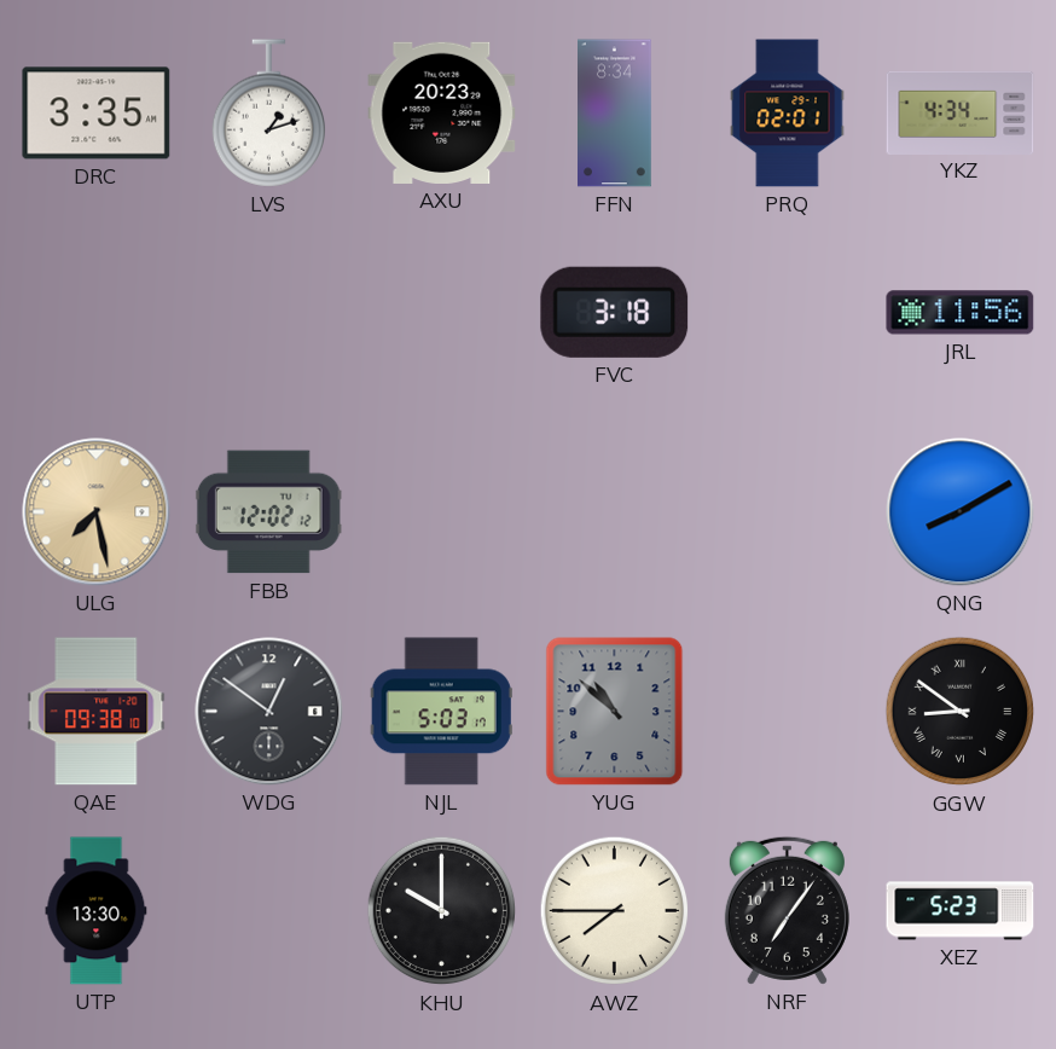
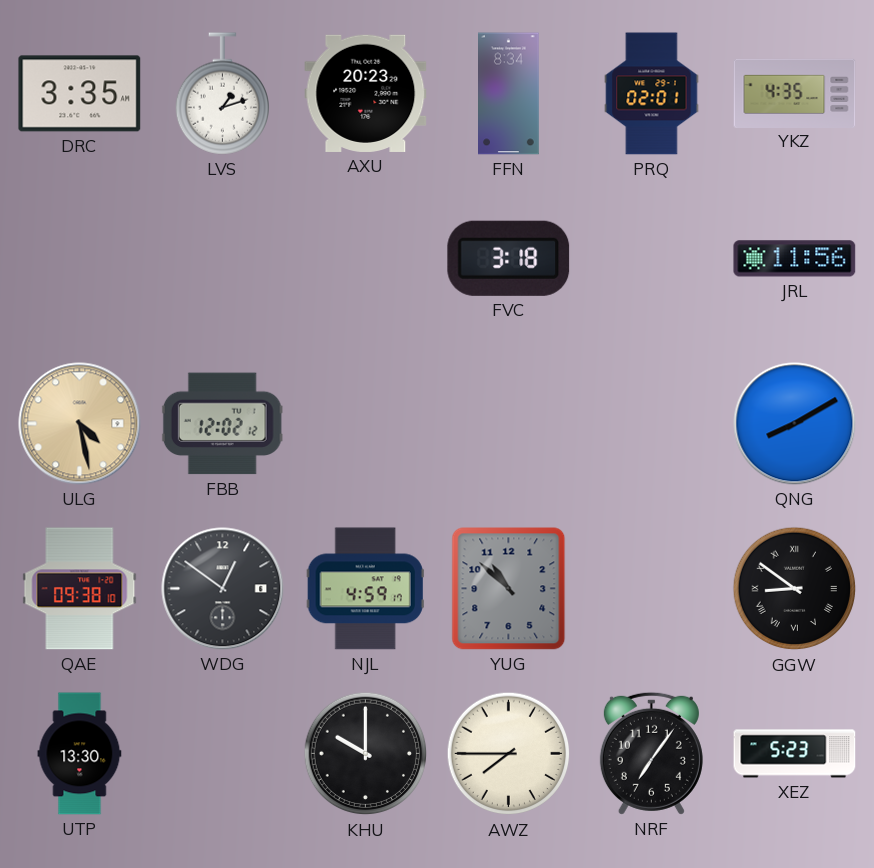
YKZ: 4:34 -> 4:35 (795, 93)
ULG: 7:28 -> 4:28 (80, 424)
NJL: 5:03 -> 4:59 (365, 589)
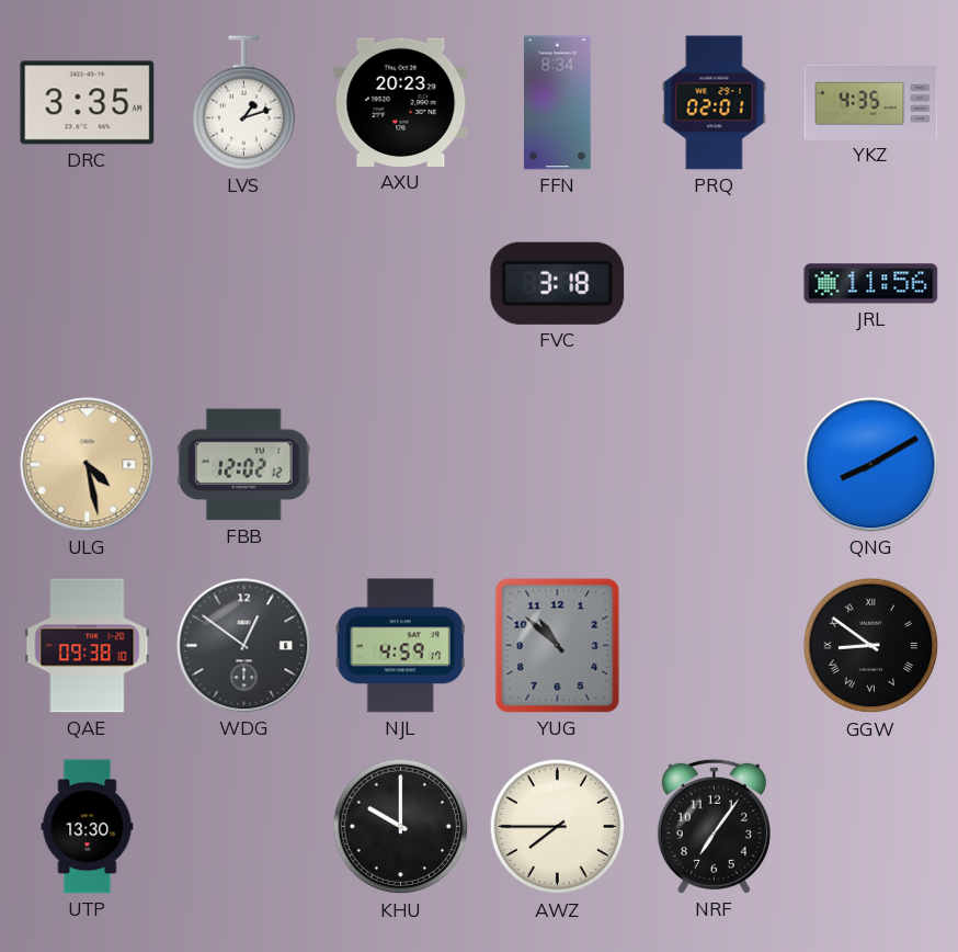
XEZ: 5:23 -> none (795, 754)
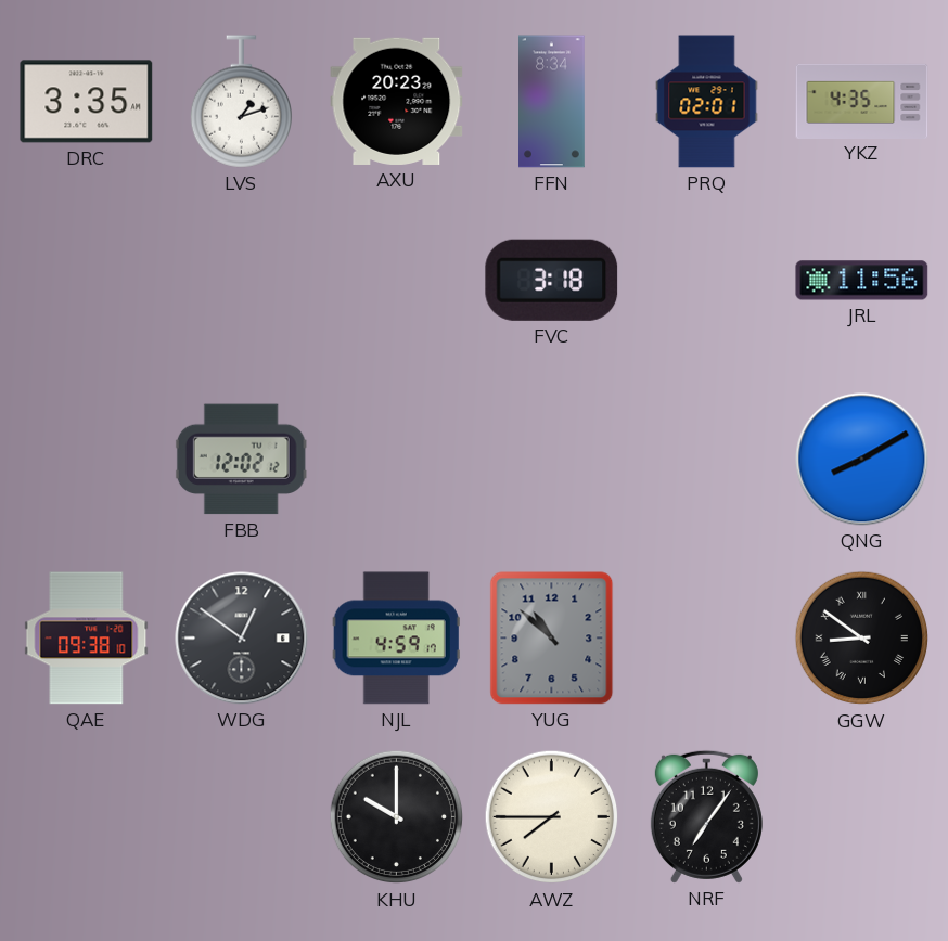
ULG: 4:28 -> none (88, 465)
UTP: 13:30 -> none (88, 827)
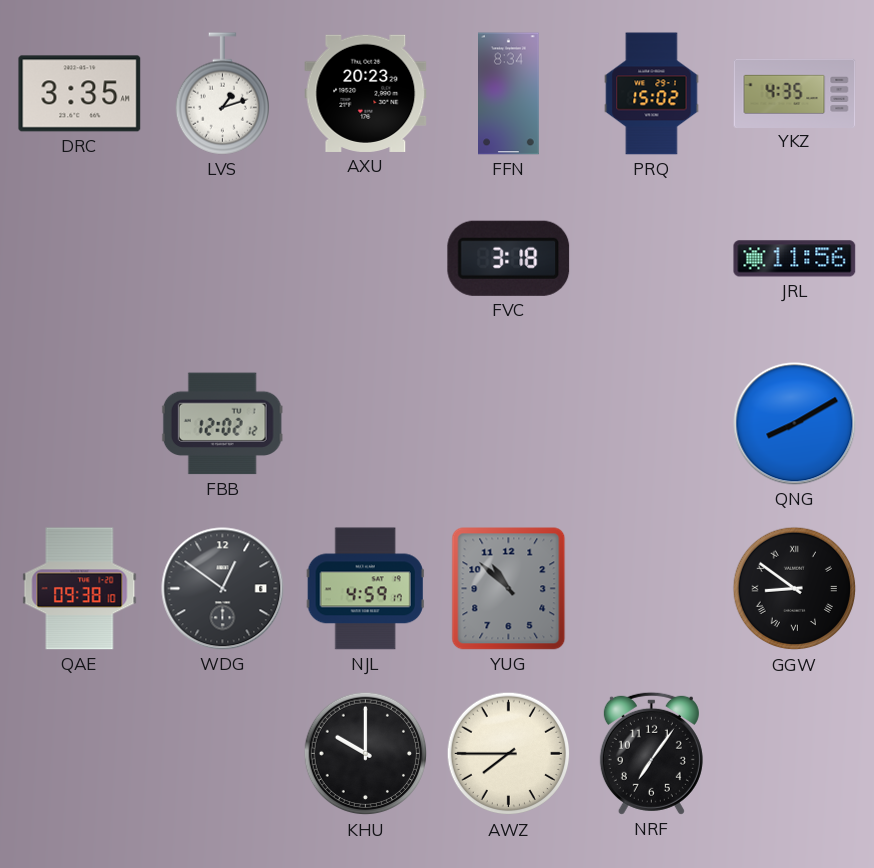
PRQ: 02:01 -> 15:02 (652, 94)
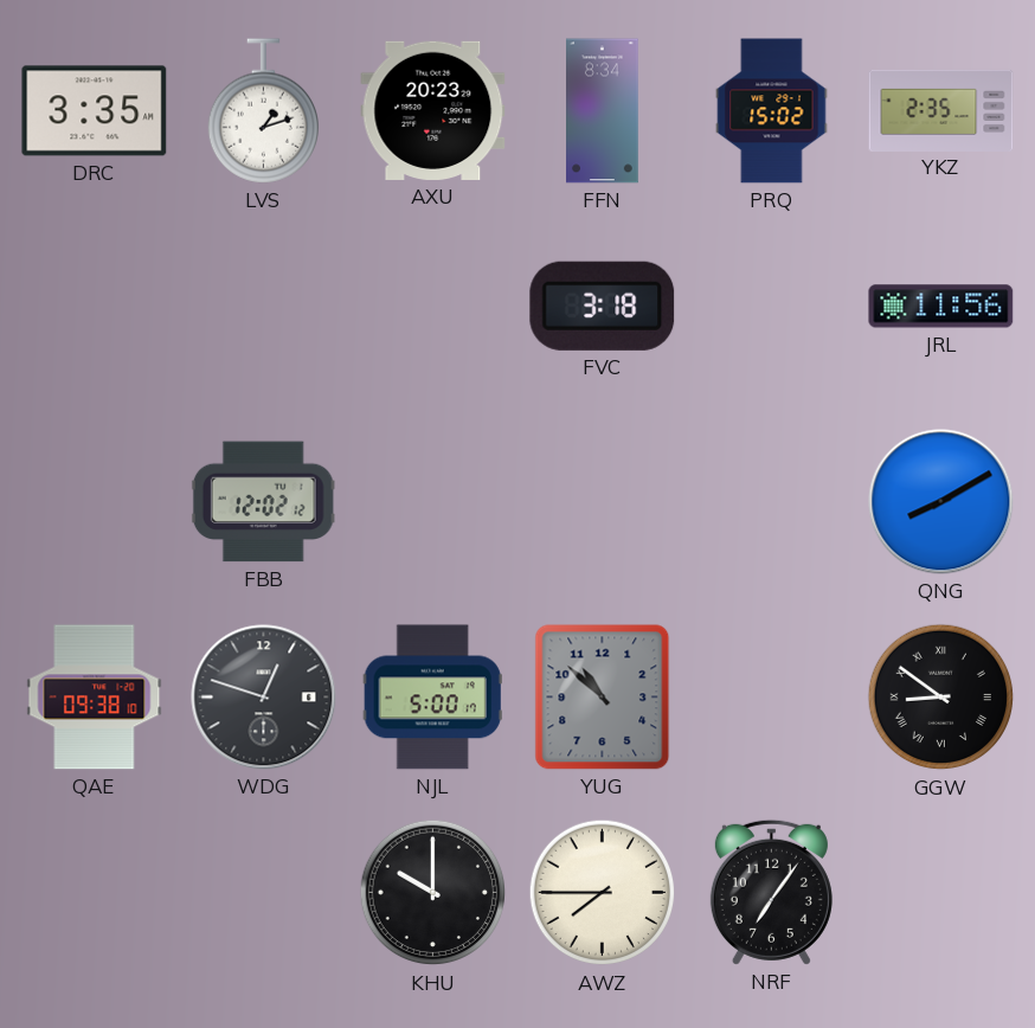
YKZ: 4:35 -> 2:35 (941, 110)
WDG: 12:51 -> 12:48 (264, 698)
NJL: 4:59 -> 5:00 (432, 698)
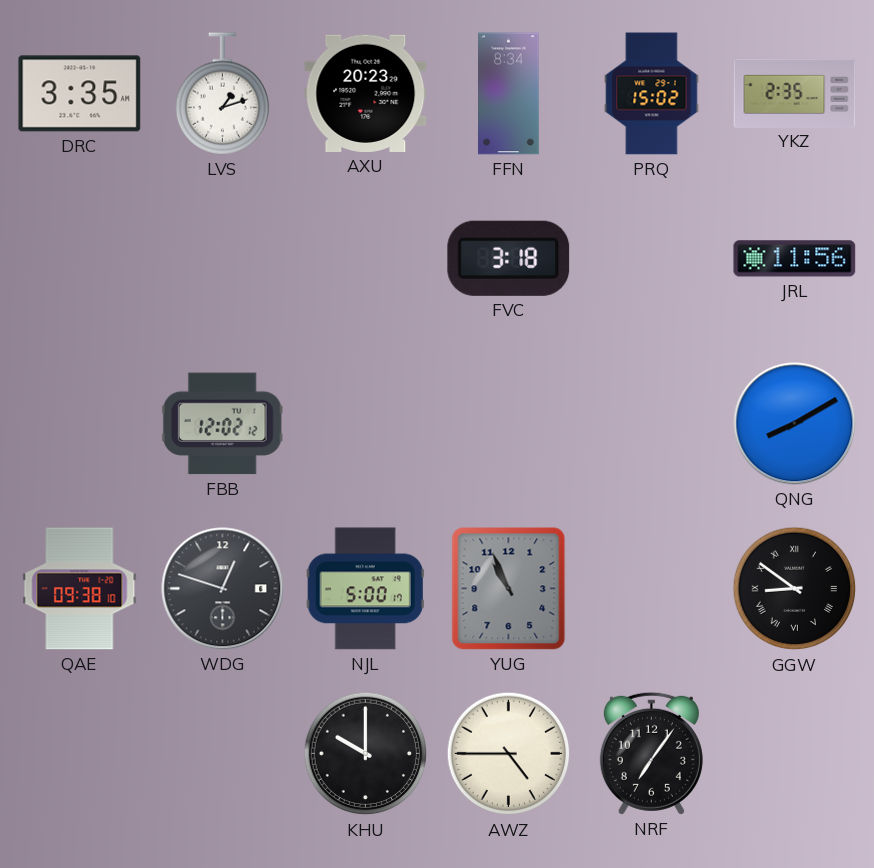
YUG: 10:52 -> 10:56 (509, 589)
AWZ: 7:45 -> 4:45 (509, 754)
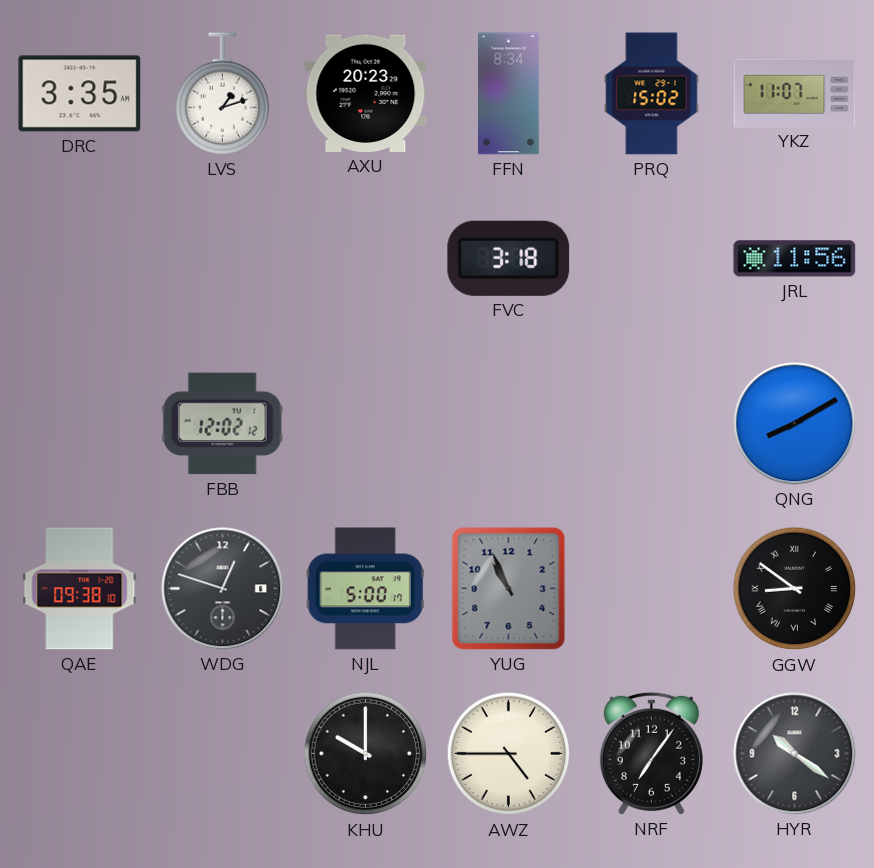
YKZ: 2:35 -> 11:07 (795, 93)
HYR: none -> 10:21 (795, 754)
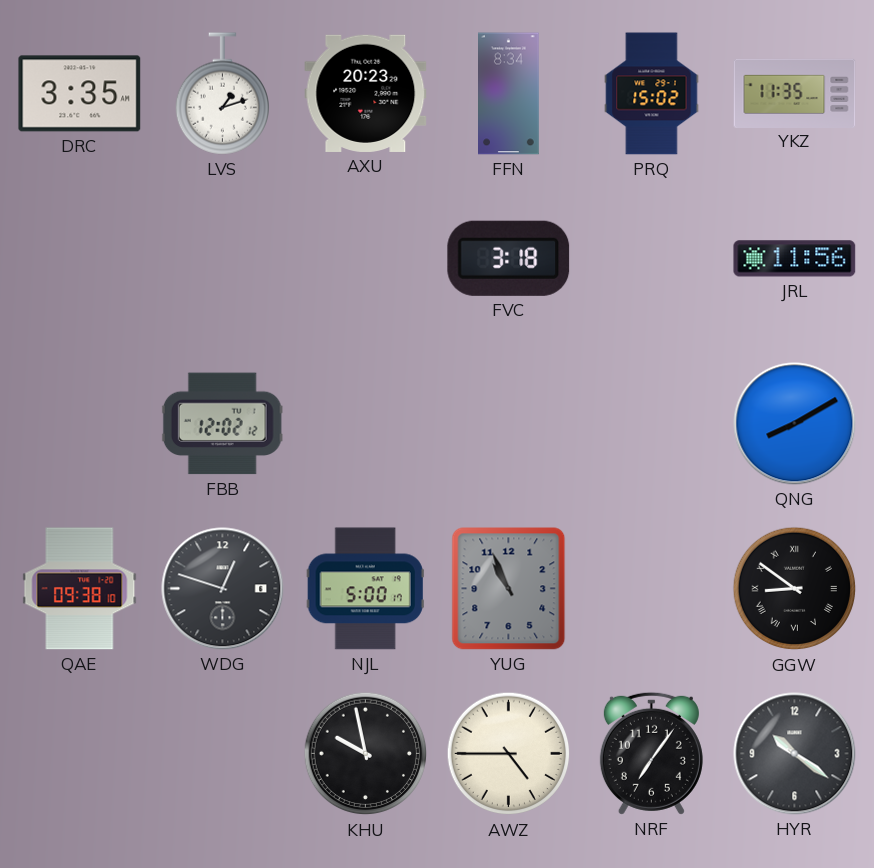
YKZ: 11:07 -> 11:35 (795, 93)
KHU: 10:00 -> 9:58 (366, 754)
